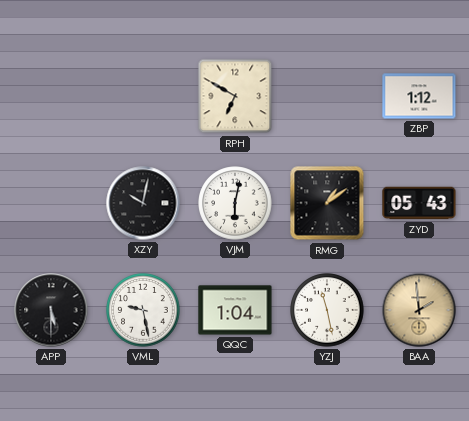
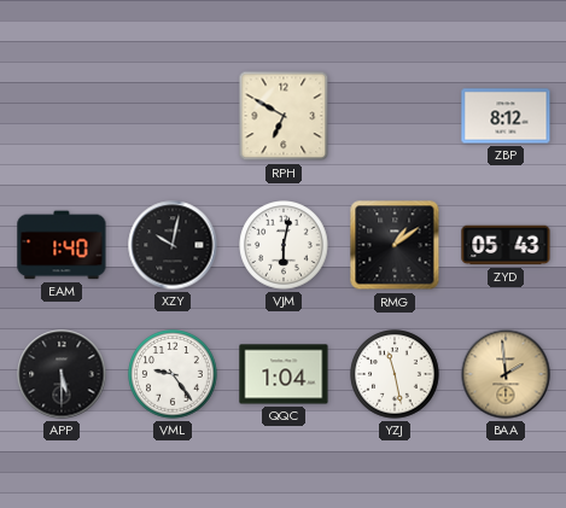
ZBP: 1:12 -> 8:12 (506, 116)
EAM: none -> 1:40 (62, 245)
VML: 9:28 -> 9:24 (173, 374)
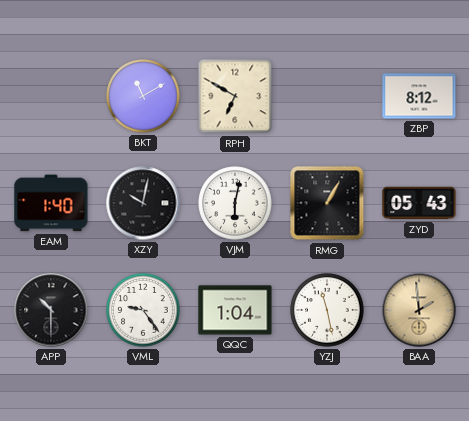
BKT: none -> 11:10 (143, 96)
RMG: 1:09 -> 1:05 (327, 203)
APP: 5:30 -> 10:30 (51, 310)
